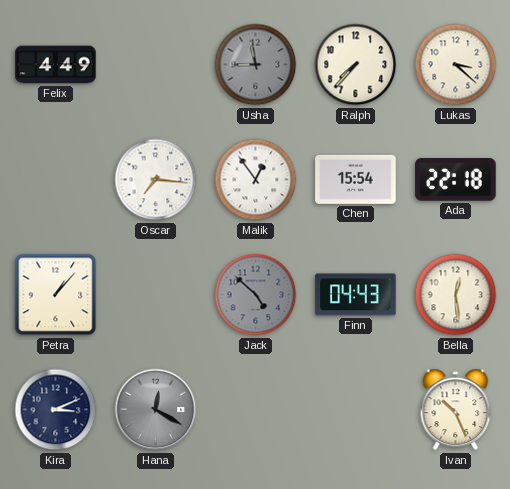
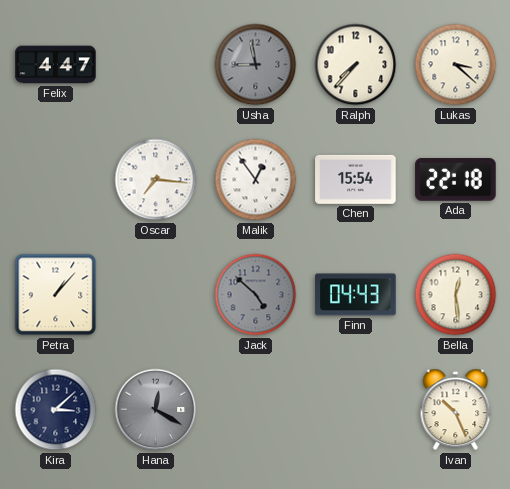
Felix: 4:49 -> 4:47 (56, 65)
Kira: 3:11 -> 3:08 (56, 410)
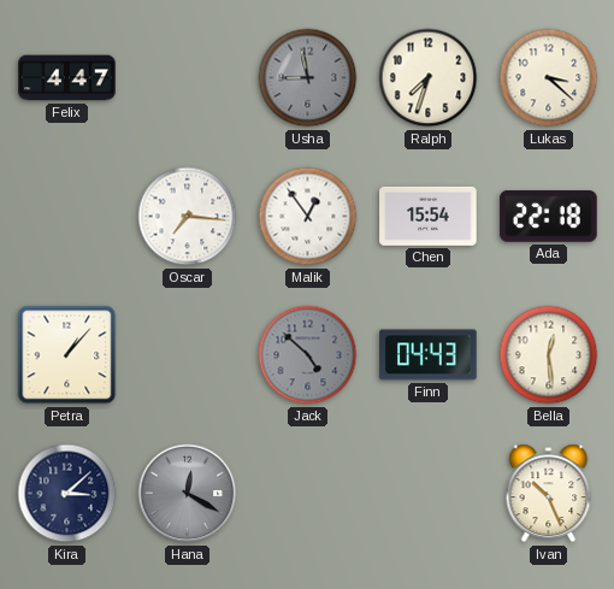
Ralph: 7:37 -> 7:33 (429, 78)
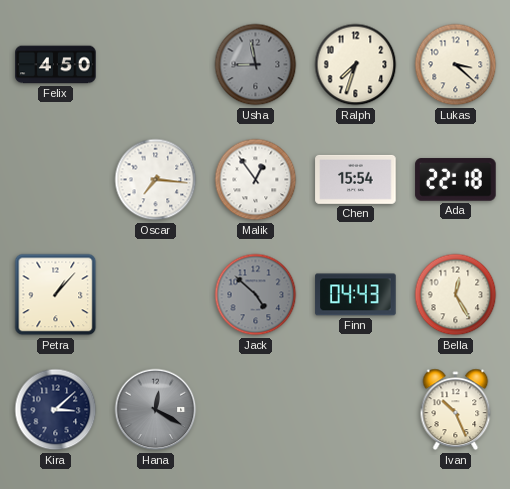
Felix: 4:47 -> 4:50 (56, 65)
Bella: 12:29 -> 12:25 (456, 295)
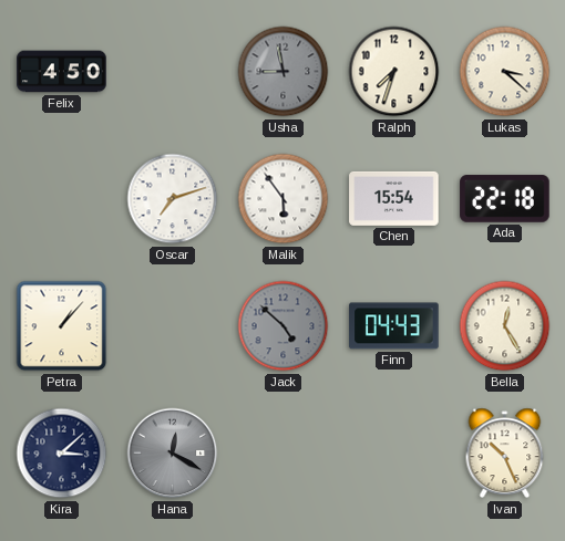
Oscar: 7:16 -> 7:12 (173, 199)
Malik: 12:54 -> 5:54 (284, 199)
